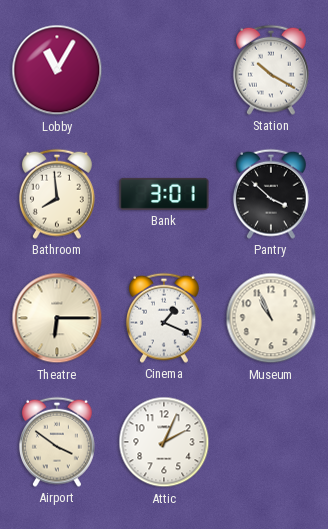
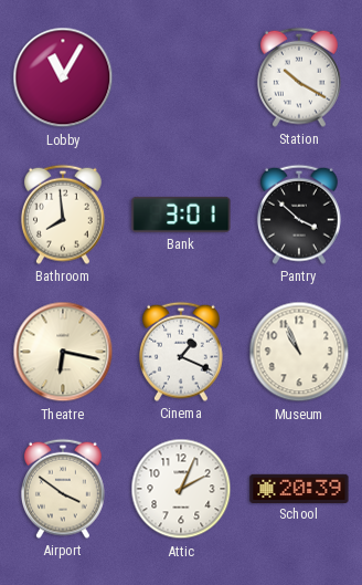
Theatre: 6:15 -> 6:17 (63, 352)
School: none -> 20:39 (299, 488)
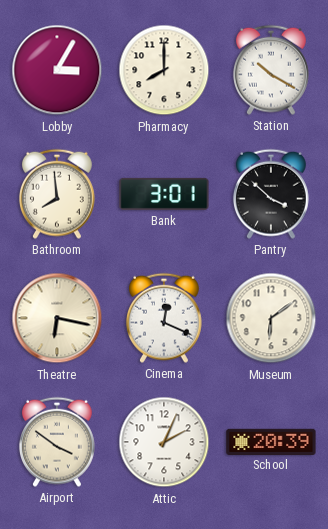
Lobby: 11:05 -> 3:05 (57, 70)
Pharmacy: none -> 8:00 (164, 70)
Cinema: 1:19 -> 12:19 (164, 318)
Museum: 10:56 -> 6:09 (271, 318)
